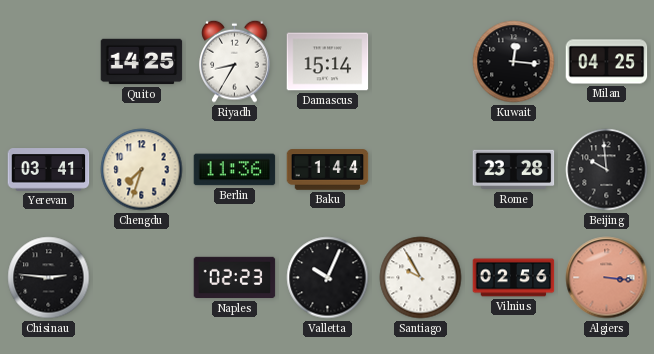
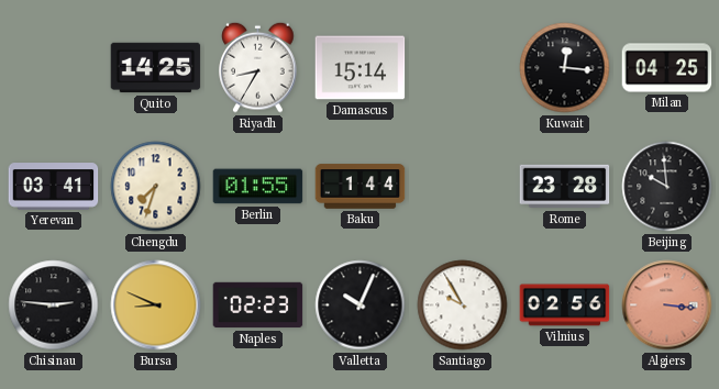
Berlin: 11:36 -> 01:55 (258, 187)
Bursa: none -> 8:49 (156, 305)
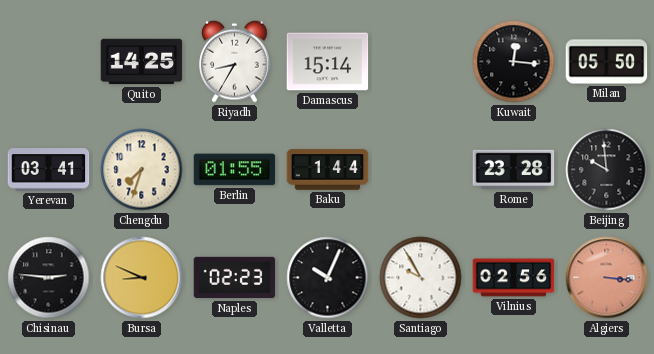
Milan: 04:25 -> 05:50 (607, 62)
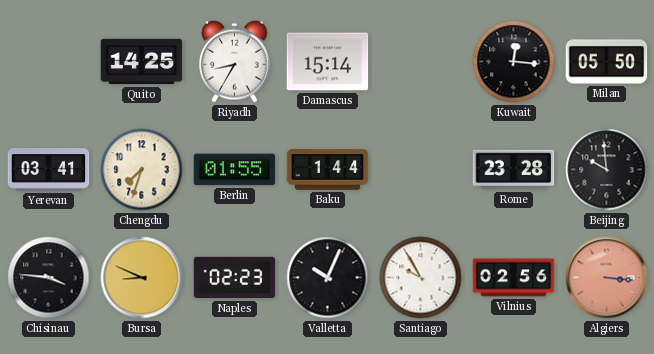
Chisinau: 2:46 -> 3:46 (49, 278)
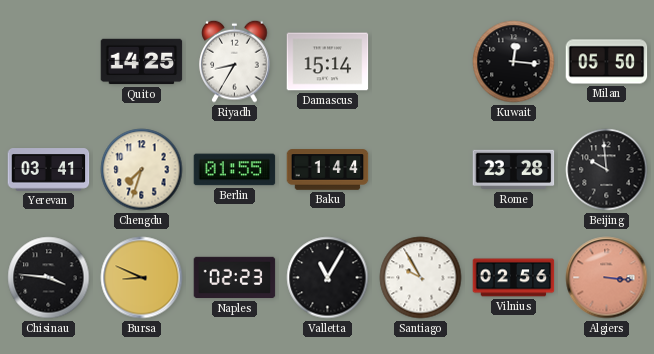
Valletta: 10:04 -> 11:05 (328, 278)
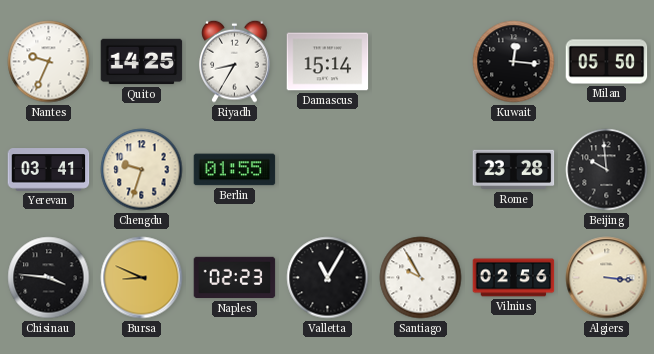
Nantes: none -> 9:34 (49, 62)
Chengdu: 7:33 -> 9:33 (142, 170)
Baku: 1:44 -> none (328, 170)
Algiers dial: salmon -> cream (607, 278)
